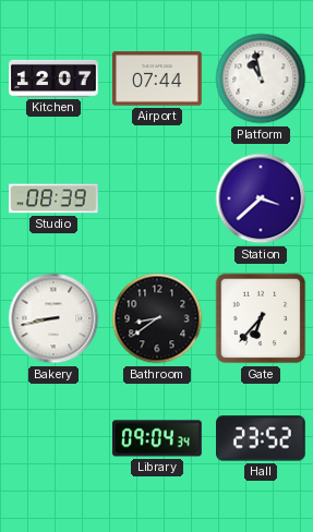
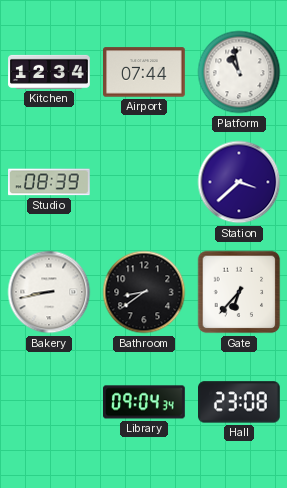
Kitchen: 12:07 -> 12:34 (49, 72)
Hall: 23:52 -> 23:08 (240, 402)
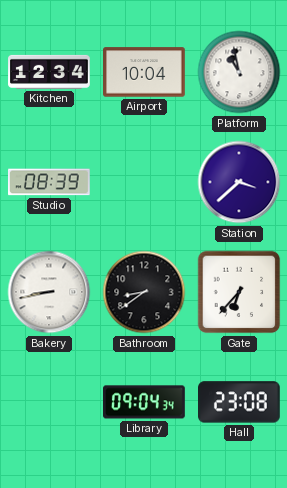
Airport: 07:44 -> 10:04 (145, 72)
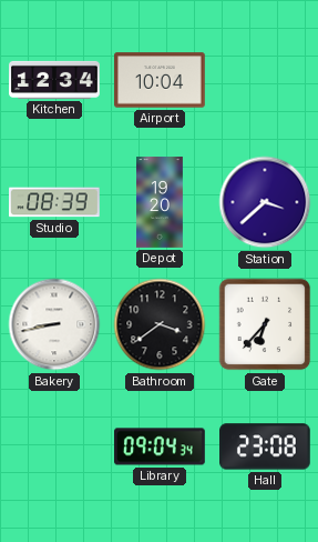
Platform: 10:58 -> none (239, 72)
Depot: none -> 19:20 (161, 202)
Bathroom: 8:39 -> 3:39 (160, 324)
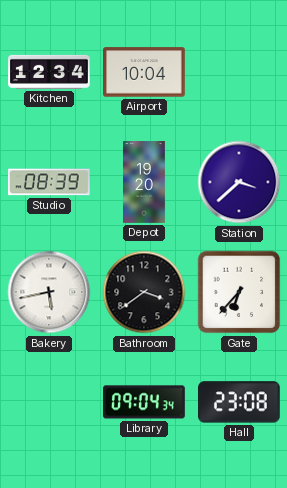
Bakery: 8:43 -> 5:43 (49, 292)
